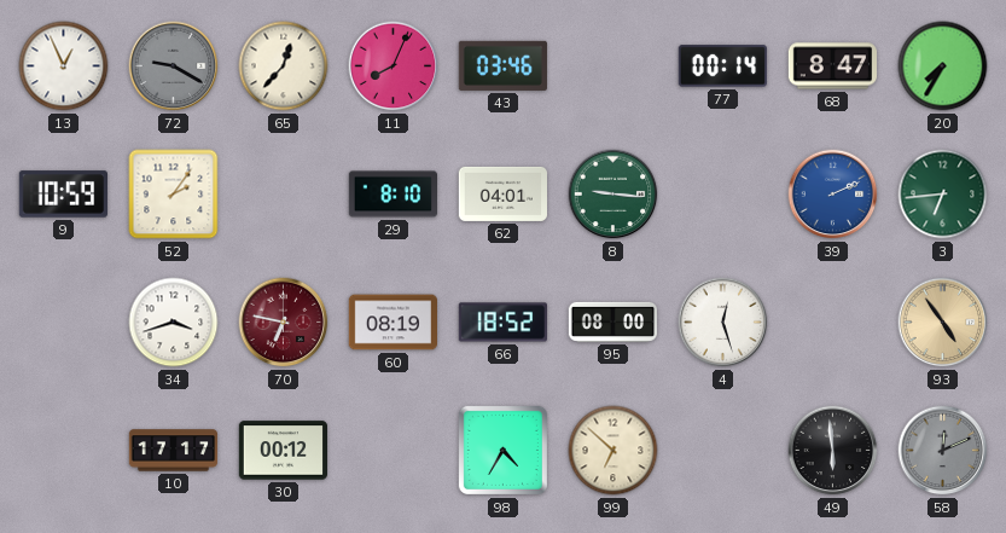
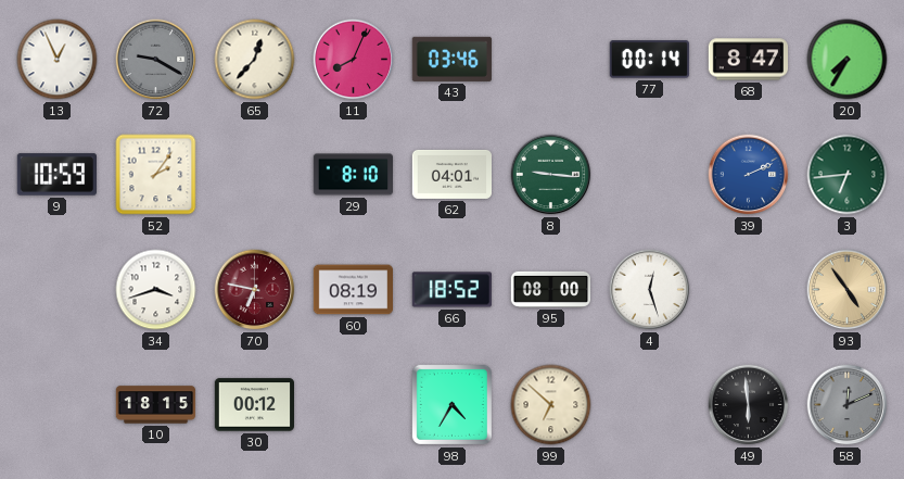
10: 17:17 -> 18:15 (156, 405)
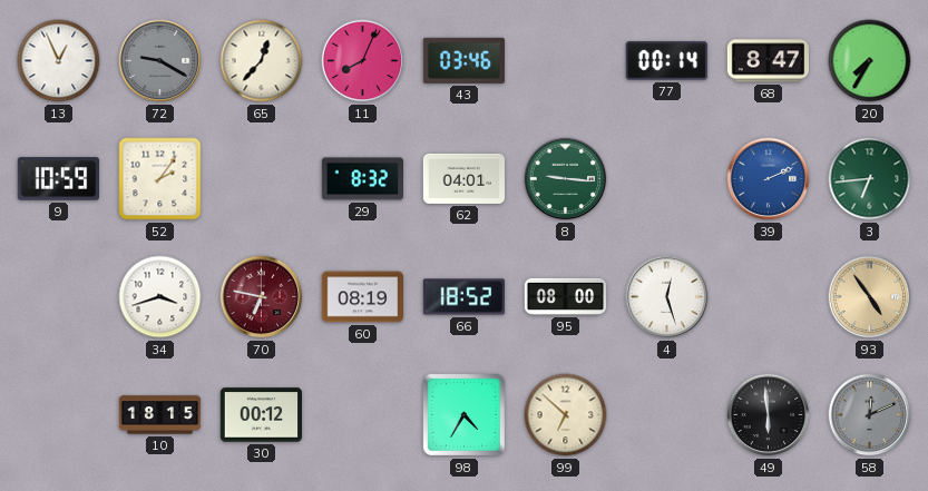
29: 8:10 -> 8:32 (362, 179)
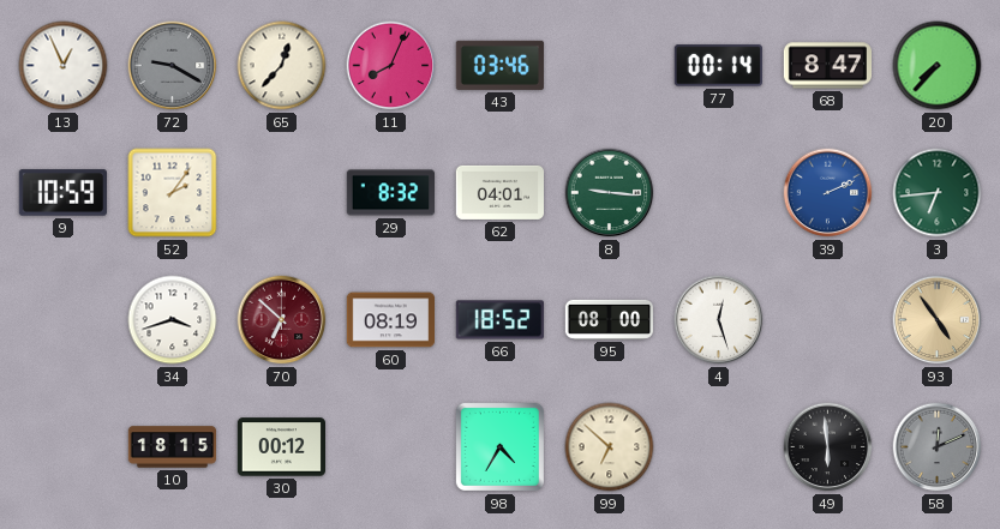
20: 7:35 -> 7:37 (938, 66)
70: 6:47 -> 6:52 (282, 320)
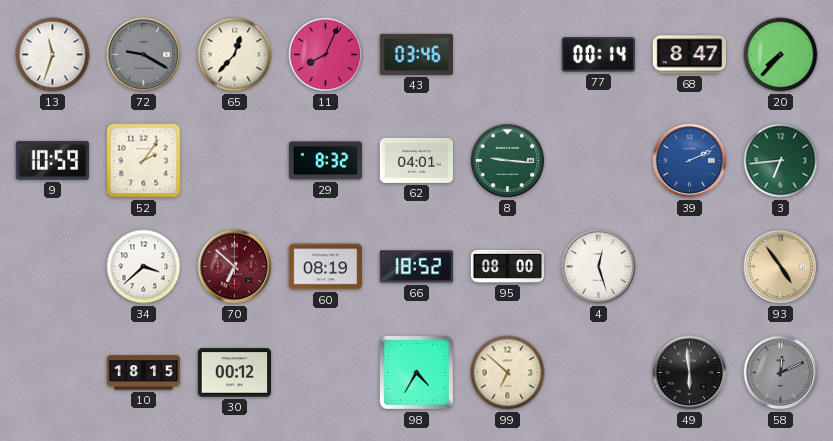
13: 12:56 -> 11:33 (53, 55)
34: 3:42 -> 3:38 (144, 267)
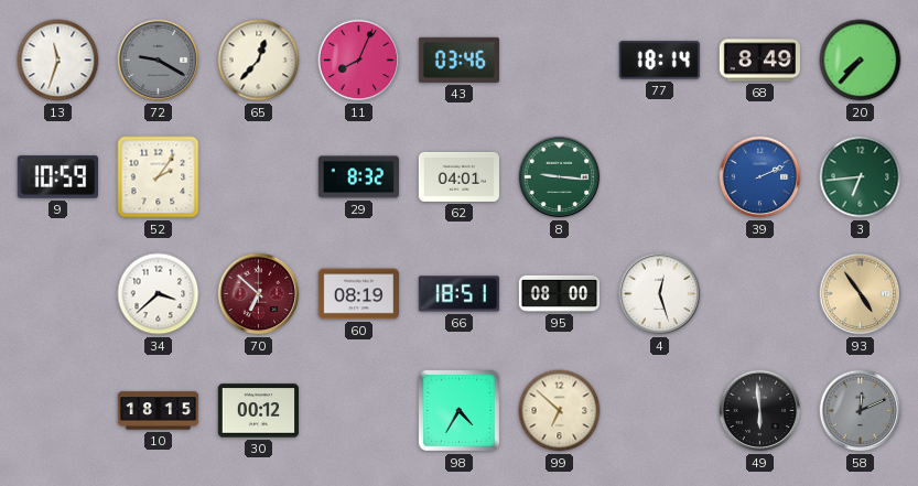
77: 00:14 -> 18:14 (659, 61)
68: 8:47 -> 8:49 (759, 61)
66: 18:52 -> 18:51 (458, 294)
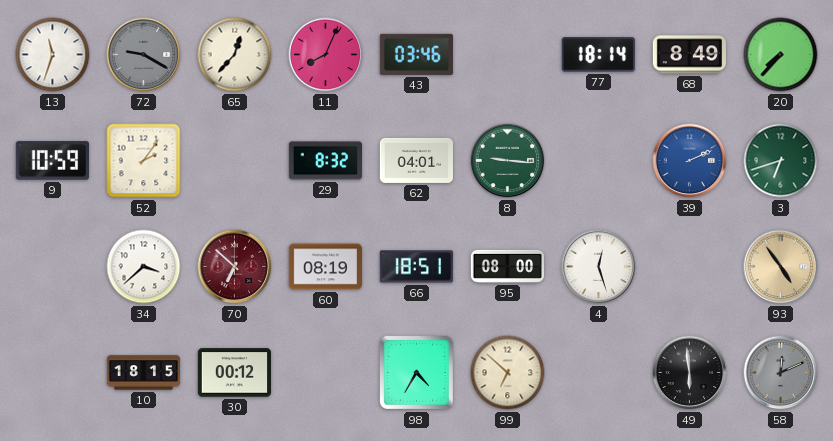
3: 6:44 -> 6:42 (781, 161)
